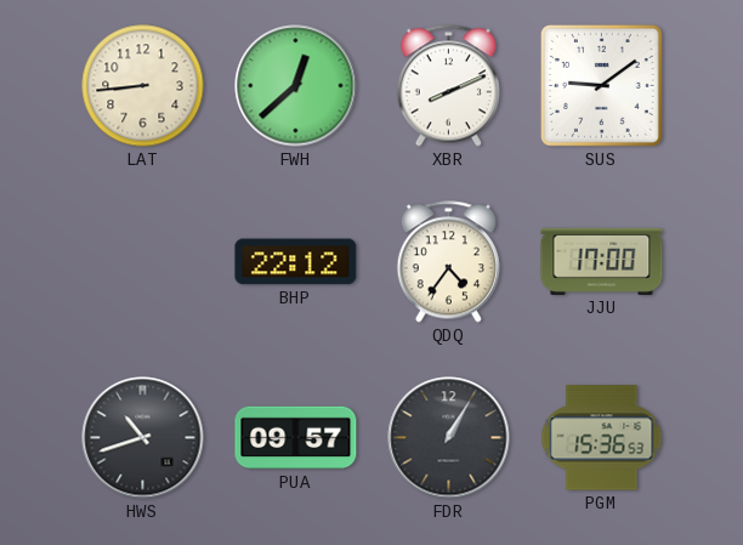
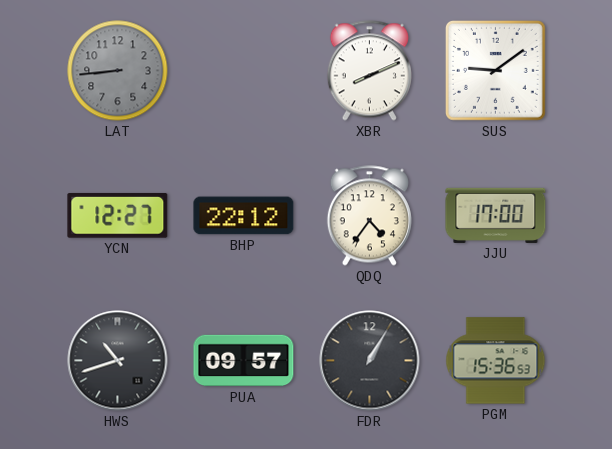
LAT dial: cream -> grey (118, 71)
FWH: 12:38 -> none (296, 86)
YCN: none -> 12:27 (118, 215)
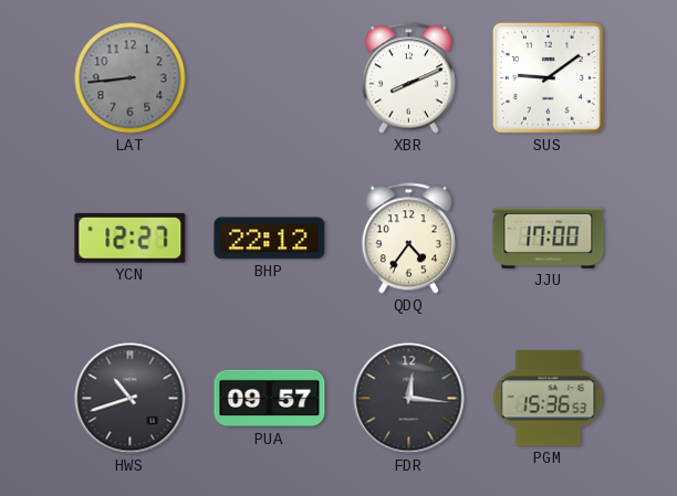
FDR: 1:05 -> 12:16 (409, 399)
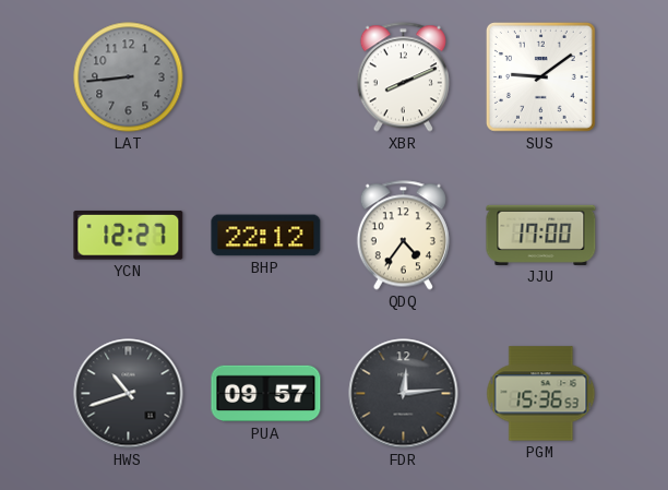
FDR: 12:16 -> 12:14 (404, 394)
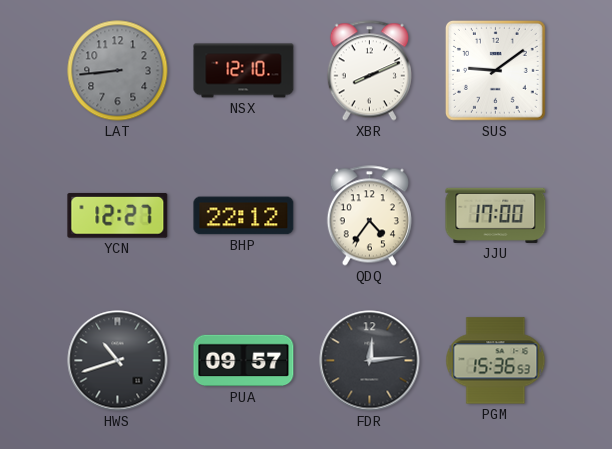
NSX: none -> 12:10 (244, 71)
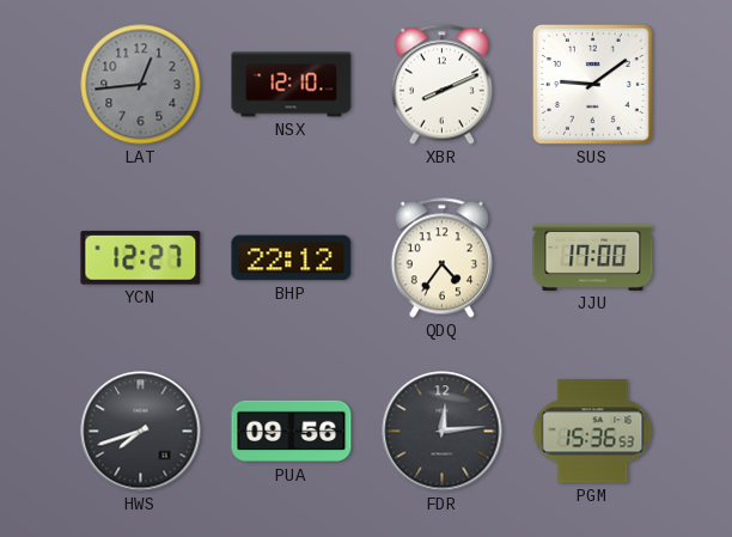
LAT: 8:44 -> 12:44 (141, 85)
HWS: 10:42 -> 7:42 (141, 432)
PUA: 09:57 -> 09:56 (292, 432)
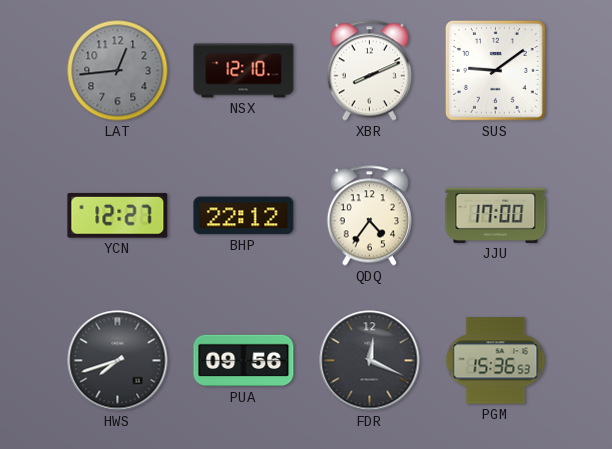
FDR: 12:14 -> 12:19 (370, 361)
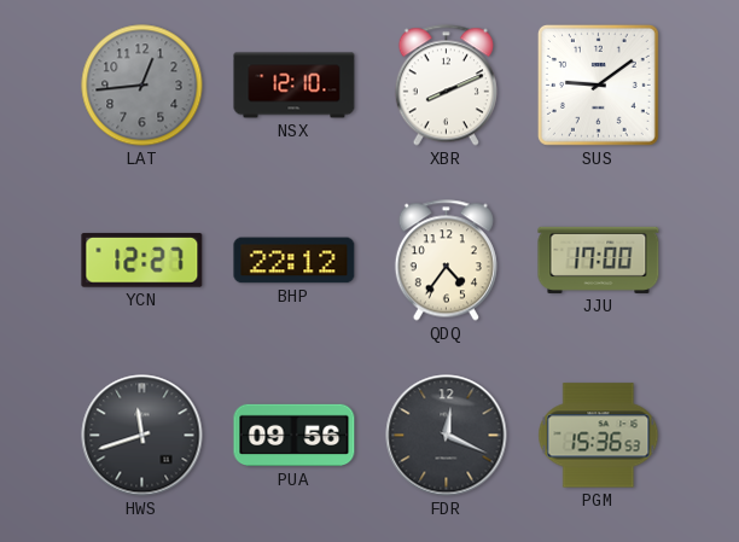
HWS: 7:42 -> 11:42 (142, 436)
